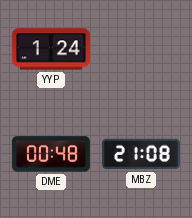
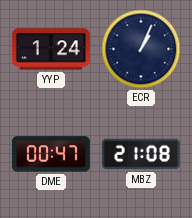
ECR: none -> 1:04 (141, 49)
DME: 00:48 -> 00:47 (51, 154)
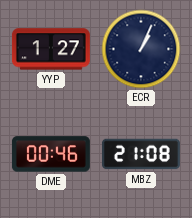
YYP: 1:24 -> 1:27 (51, 49)
DME: 00:47 -> 00:46 (51, 154)
